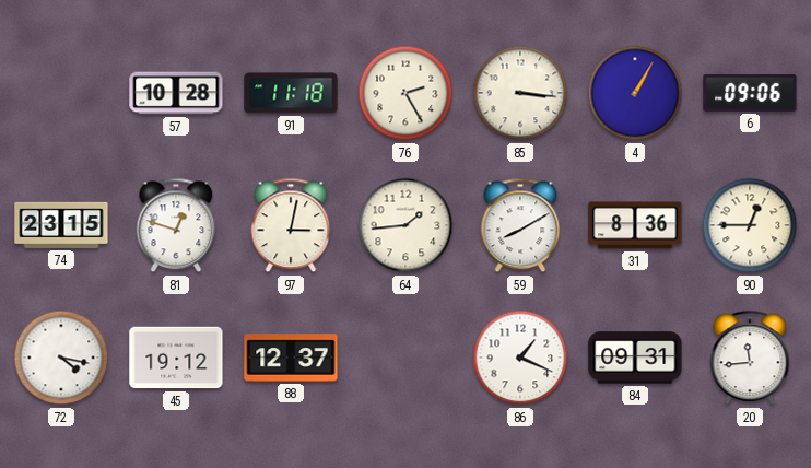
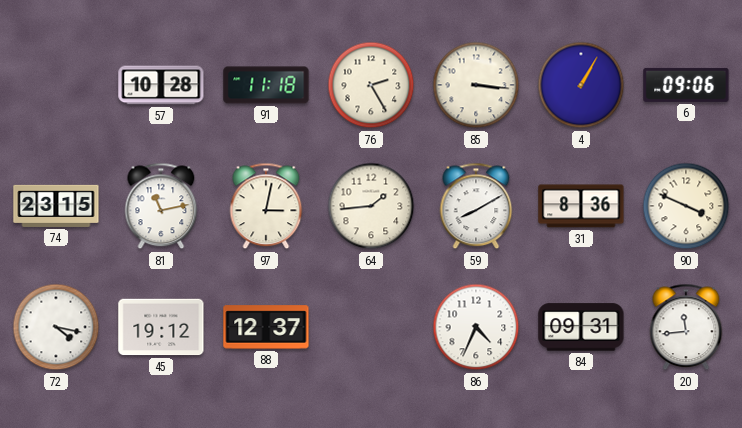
81: 12:48 -> 11:13 (161, 206)
90: 12:45 -> 3:49 (686, 206)
86: 1:19 -> 4:34 (476, 327)
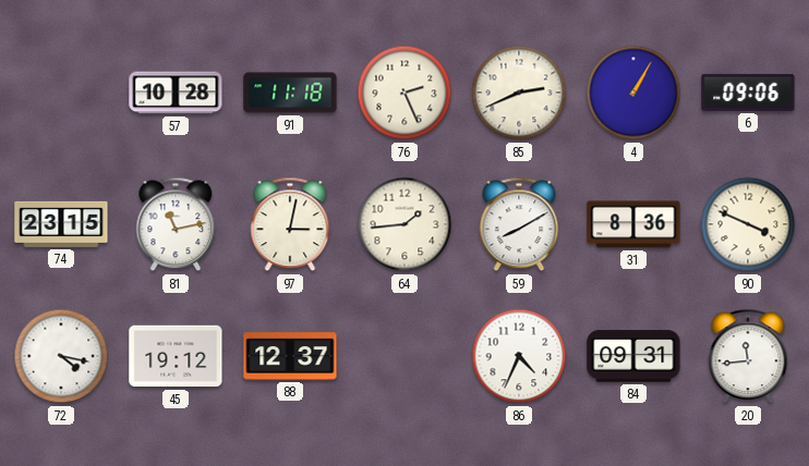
76: 2:25 -> 2:26 (404, 93)
85: 3:16 -> 2:41 (519, 93)
